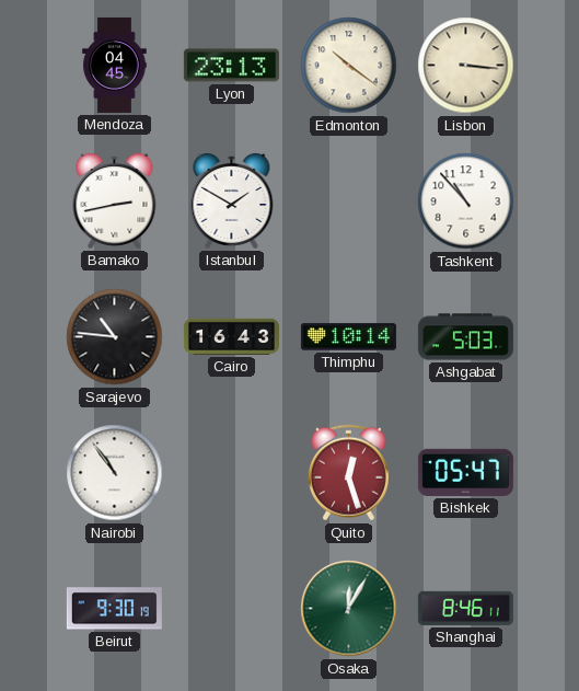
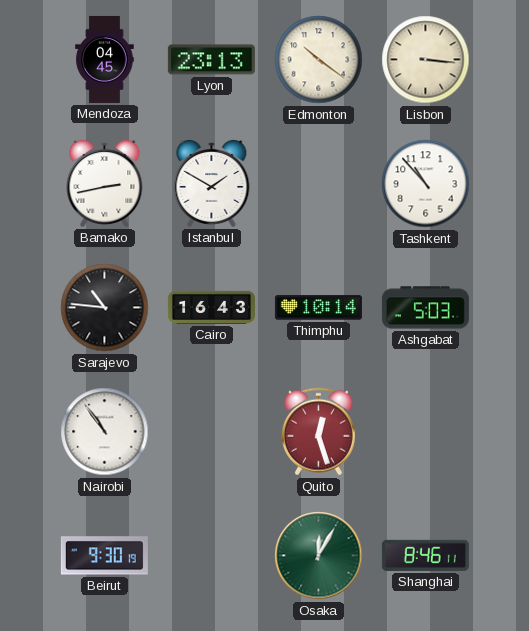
Bishkek: 05:47 -> none (465, 472)
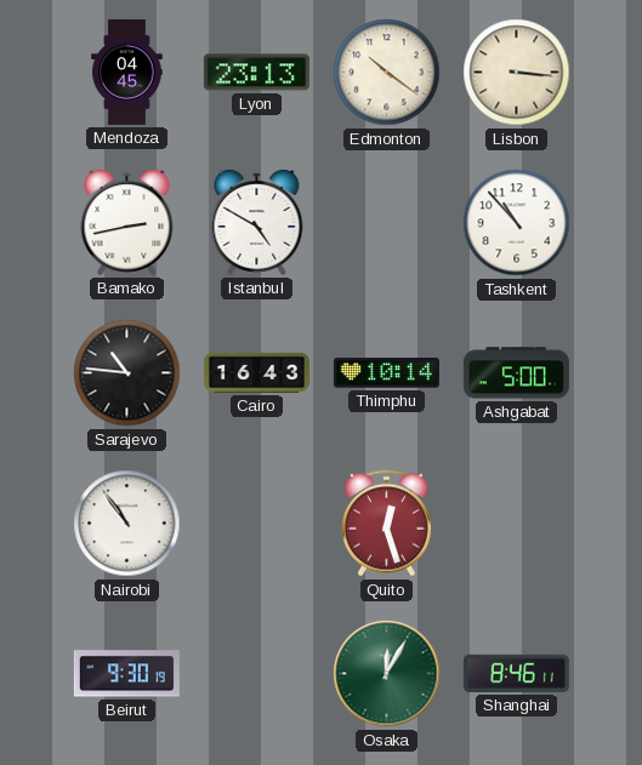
Istanbul: 1:50 -> 4:50 (257, 222)
Ashgabat: 5:03 -> 5:00 (516, 373)
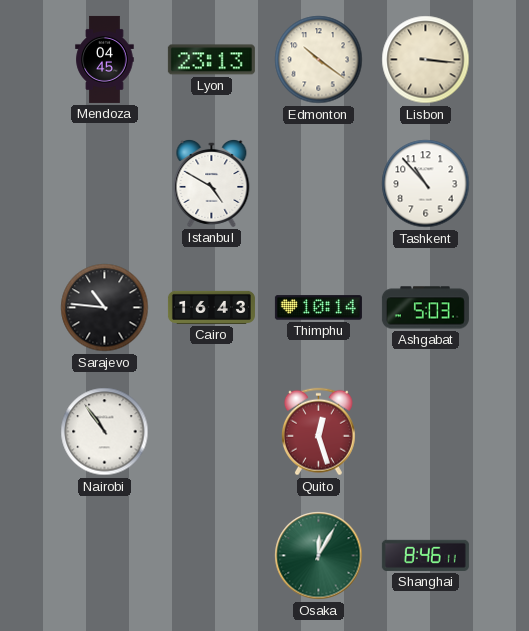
Bamako: 2:43 -> none (127, 222)
Ashgabat: 5:00 -> 5:03 (425, 308)
Beirut: 9:30 -> none (126, 674)
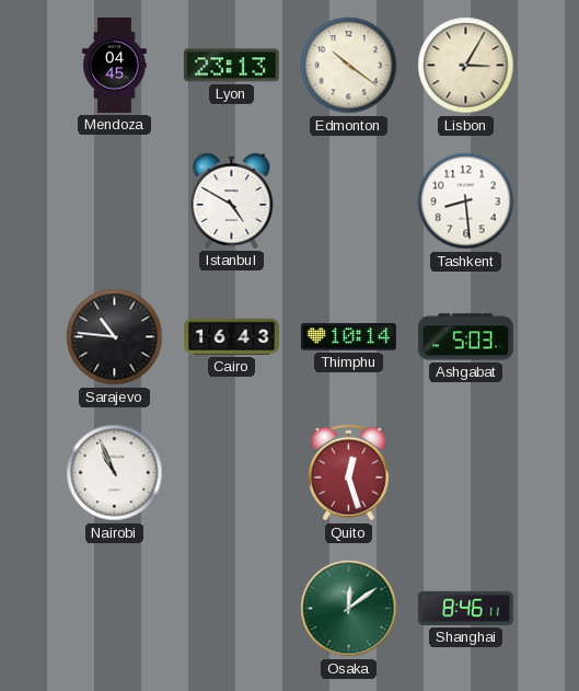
Lisbon: 3:16 -> 3:05 (466, 66)
Tashkent: 10:53 -> 8:29 (466, 201)
Nairobi: 10:54 -> 10:56 (115, 473)
Osaka: 12:05 -> 12:09 (349, 609)
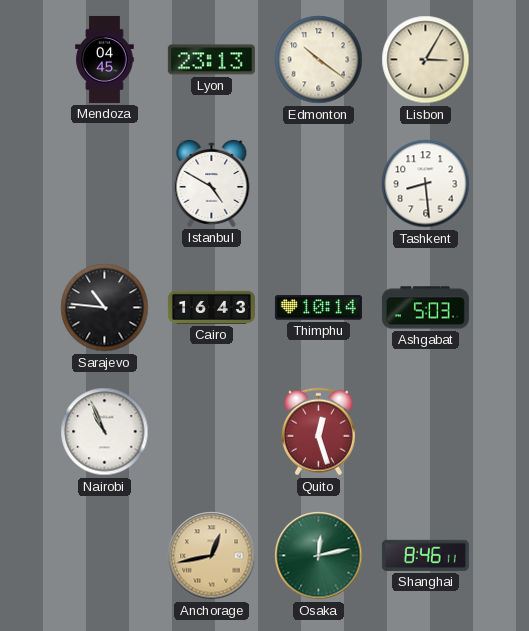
Anchorage: none -> 12:43 (212, 556)
Osaka: 12:09 -> 12:13 (319, 556)
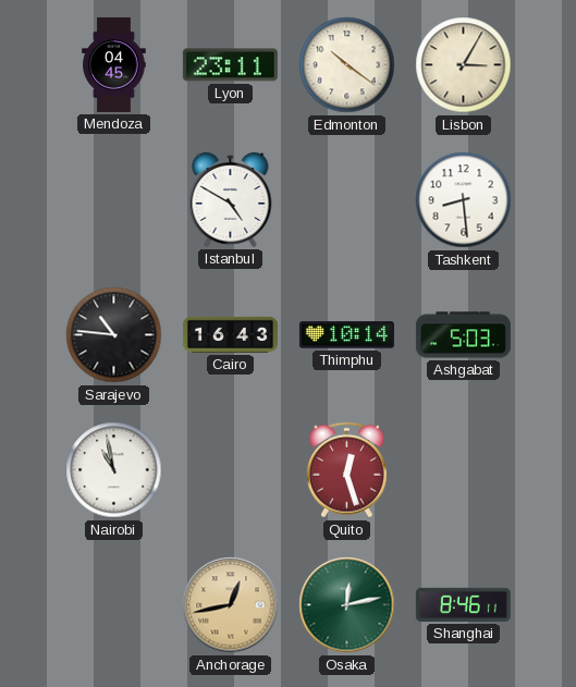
Lyon: 23:13 -> 23:11 (230, 65)
Nairobi: 10:56 -> 10:58 (114, 470)
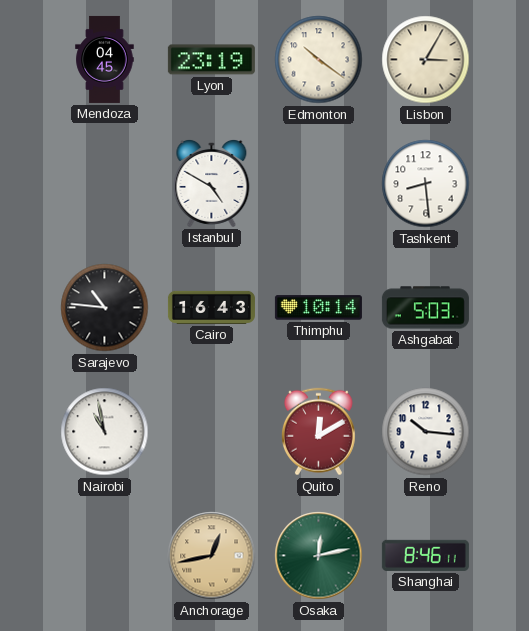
Lyon: 23:11 -> 23:19 (211, 60)
Quito: 12:27 -> 12:10 (318, 432)
Reno: none -> 10:16 (426, 432)
